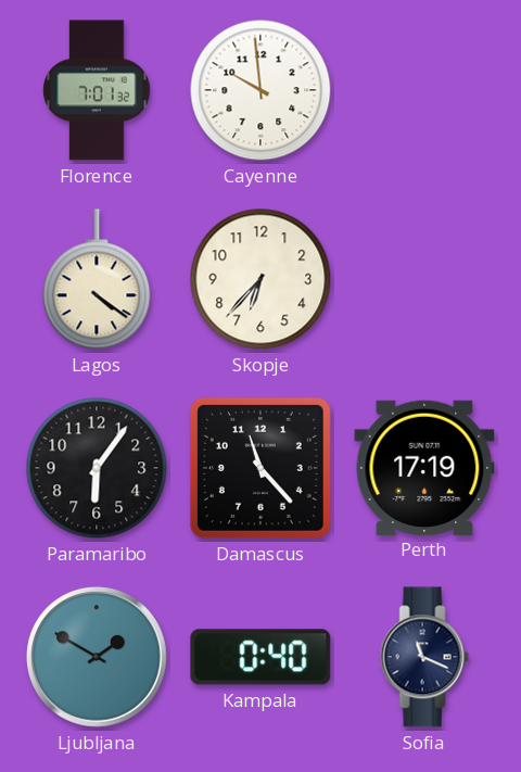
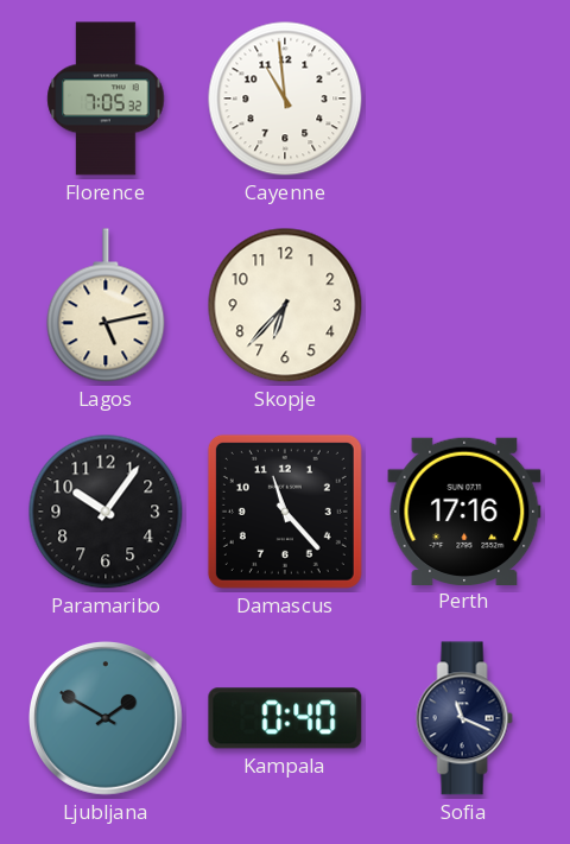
Florence: 7:01 -> 7:05 (106, 99)
Cayenne: 9:59 -> 10:59 (285, 99)
Lagos: 4:21 -> 5:13 (106, 305)
Paramaribo: 6:06 -> 10:06 (106, 512)
Perth: 17:19 -> 17:16 (464, 510)
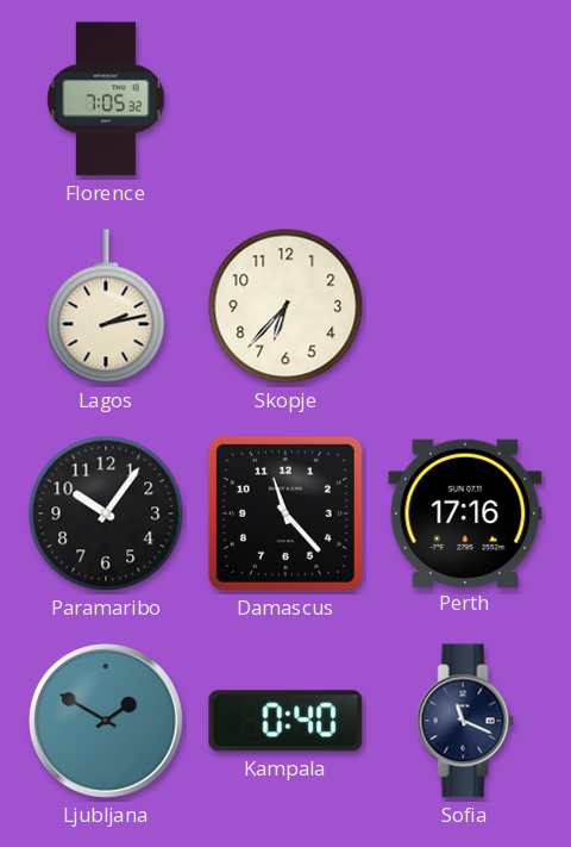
Cayenne: 10:59 -> none (285, 99)
Lagos: 5:13 -> 2:13 (106, 306)
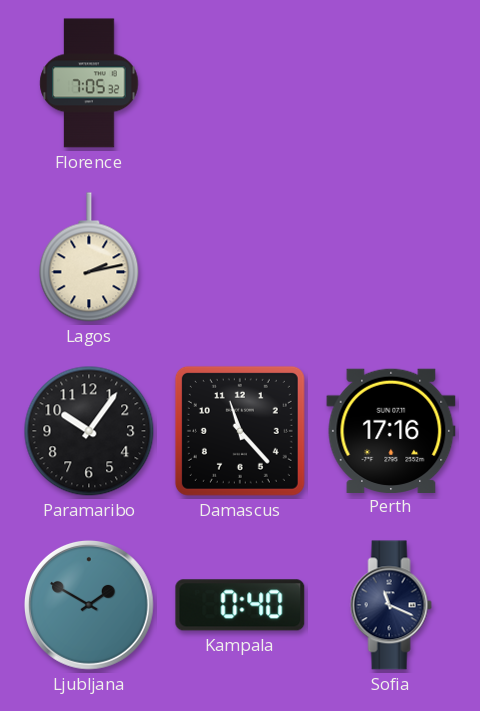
Skopje: 6:37 -> none (285, 306)
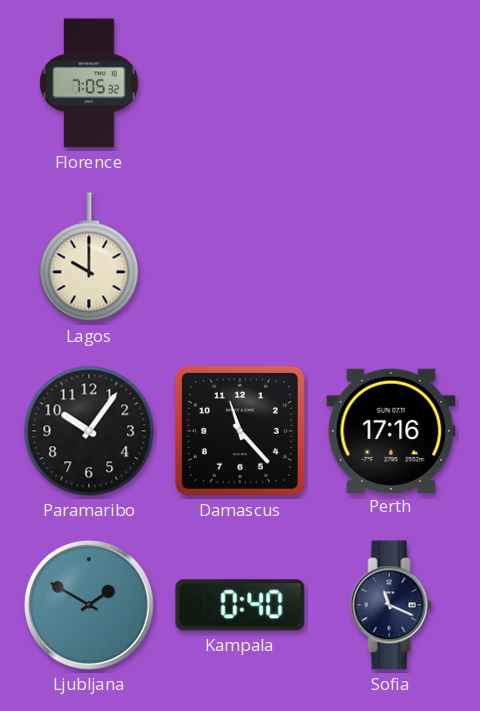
Lagos: 2:13 -> 10:00 (89, 257)
